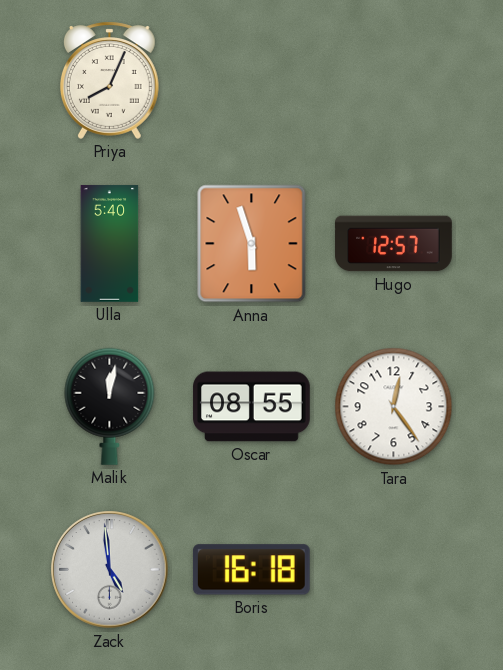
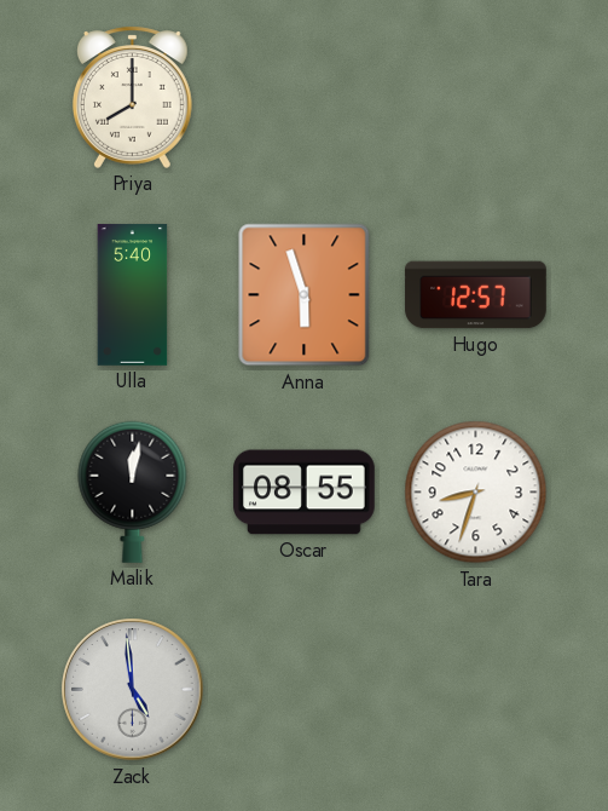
Priya: 8:04 -> 8:00 (132, 97)
Tara: 12:24 -> 8:33 (476, 493)
Boris: 16:18 -> none (251, 570)
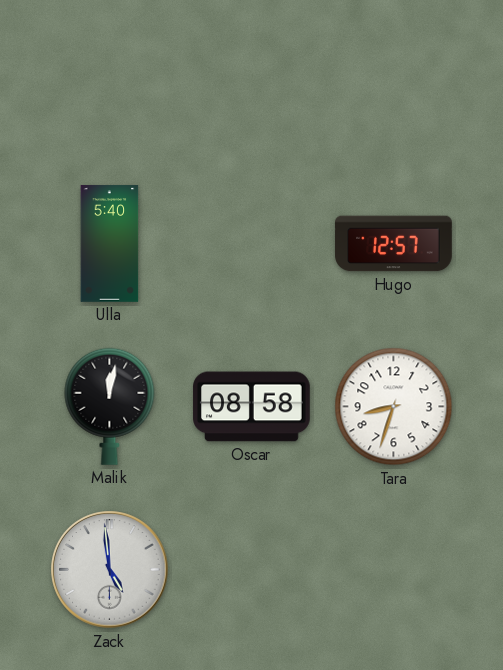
Priya: 8:00 -> none (132, 97)
Anna: 5:57 -> none (305, 295)
Oscar: 08:55 -> 08:58 (252, 407)
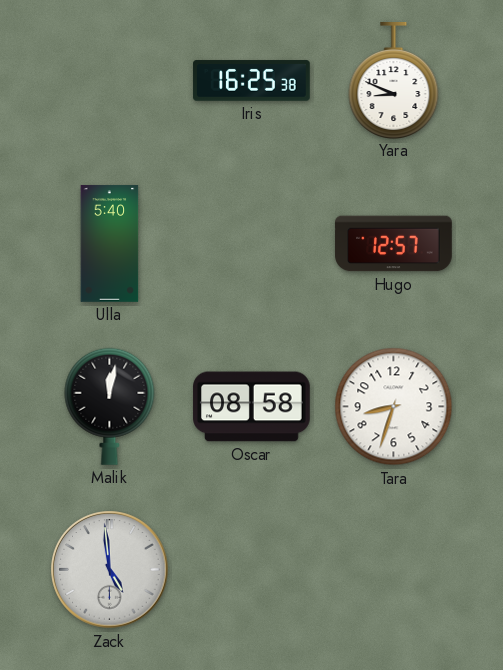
Iris: none -> 16:25 (252, 81)
Yara: none -> 8:49 (394, 81)
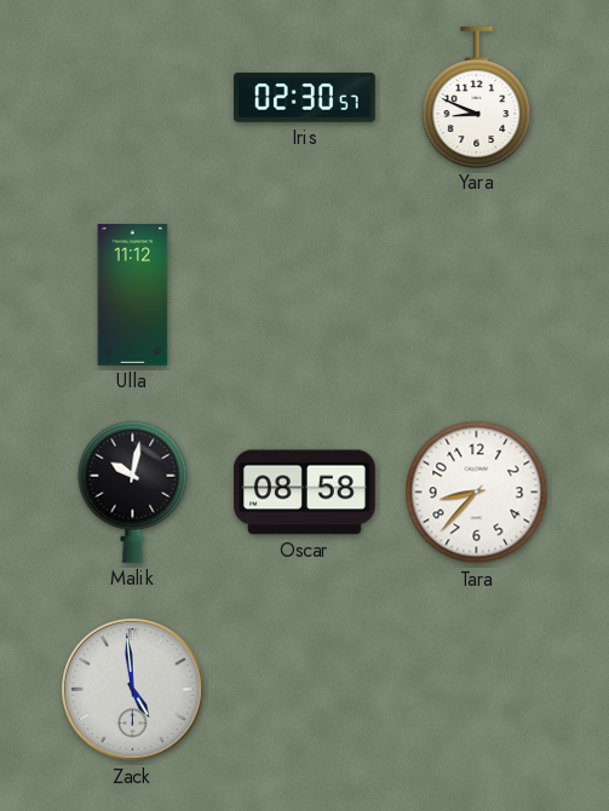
Iris: 16:25 -> 02:30 (305, 98)
Ulla: 5:40 -> 11:12 (133, 295)
Hugo: 12:57 -> none (394, 244)
Malik: 12:02 -> 10:02 (133, 491)
Tara: 8:33 -> 8:37 (477, 493)
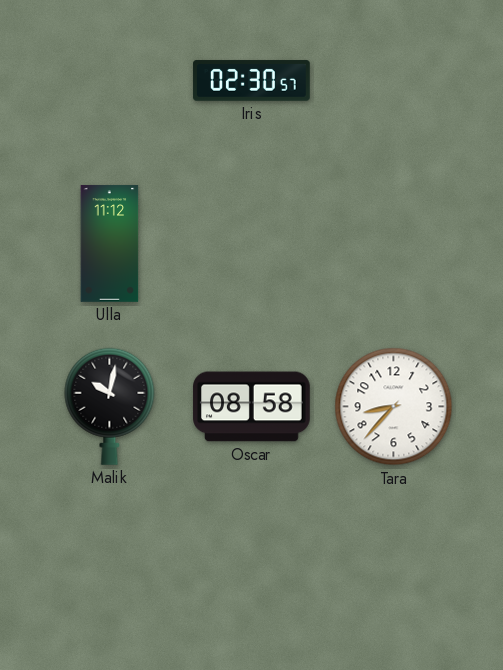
Yara: 8:49 -> none (477, 98)
Zack: 4:59 -> none (133, 690)
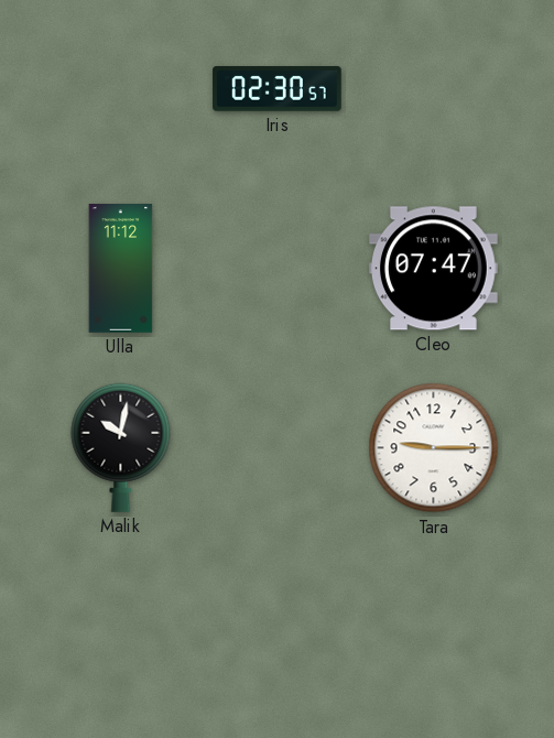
Cleo: none -> 07:47 (434, 269)
Oscar: 08:58 -> none (252, 407)
Tara: 8:37 -> 9:15 (434, 448)
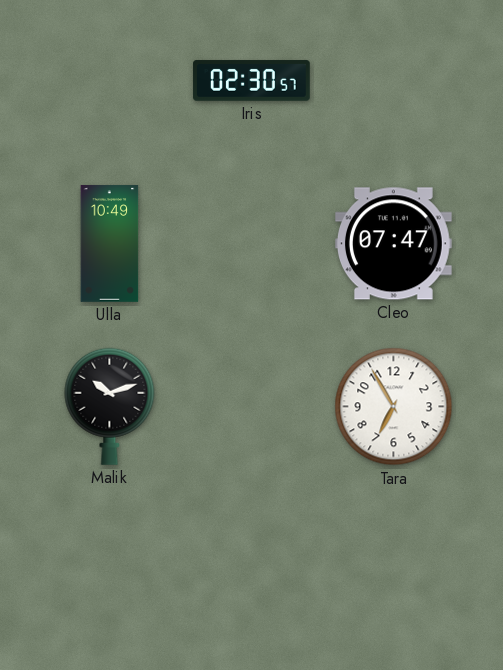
Ulla: 11:12 -> 10:49 (110, 244)
Malik: 10:02 -> 10:12 (110, 406)
Tara: 9:15 -> 6:55 (394, 407)
